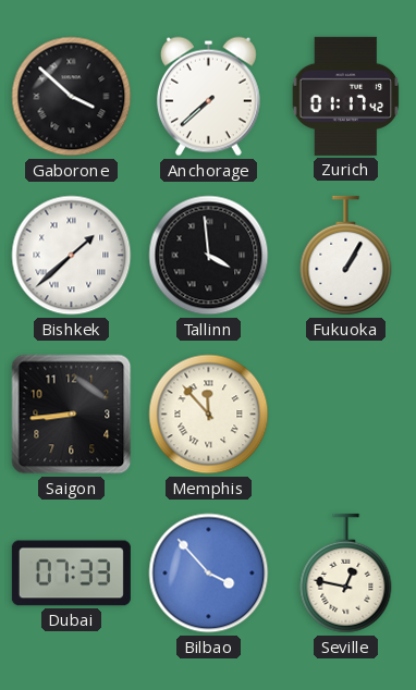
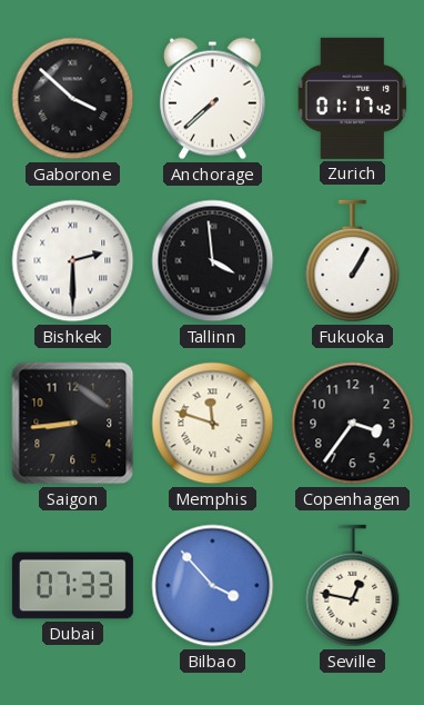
Bishkek: 1:38 -> 2:30 (73, 261)
Memphis: 11:53 -> 11:48 (213, 424)
Copenhagen: none -> 3:36 (353, 424)
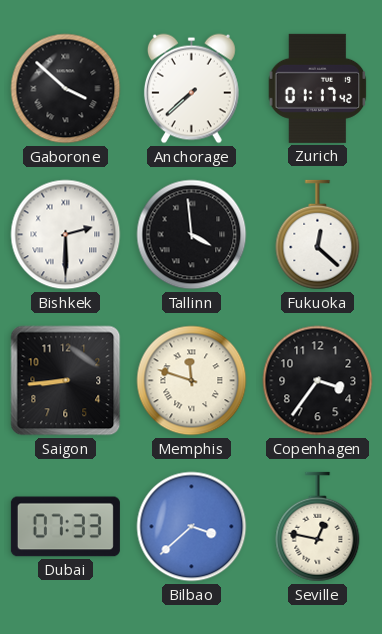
Fukuoka: 1:05 -> 12:22 (318, 235)
Bilbao: 3:53 -> 3:38 (192, 527)
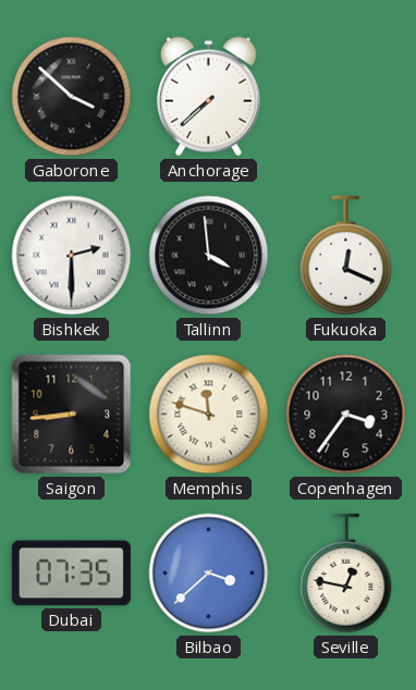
Zurich: 01:17 -> none (318, 88)
Fukuoka: 12:22 -> 12:19 (346, 256)
Dubai: 07:33 -> 07:35 (71, 574)
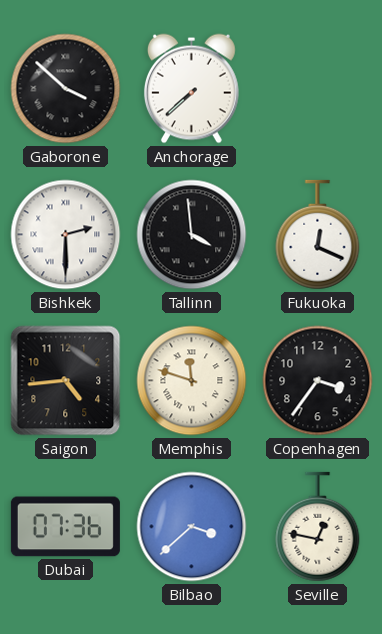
Saigon: 8:44 -> 4:44 (66, 381)
Dubai: 07:35 -> 07:36 (65, 527)
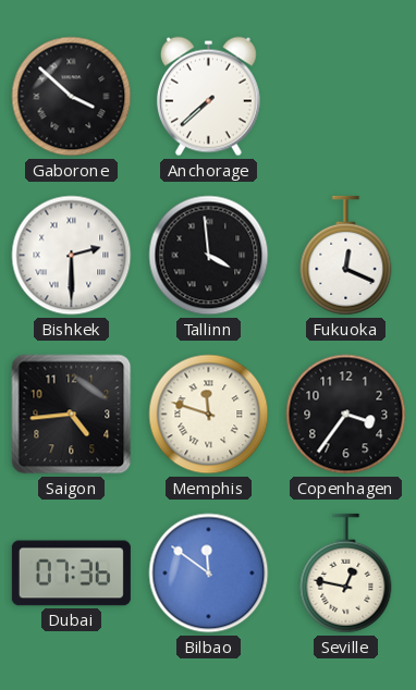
Bilbao: 3:38 -> 11:51 (209, 574)
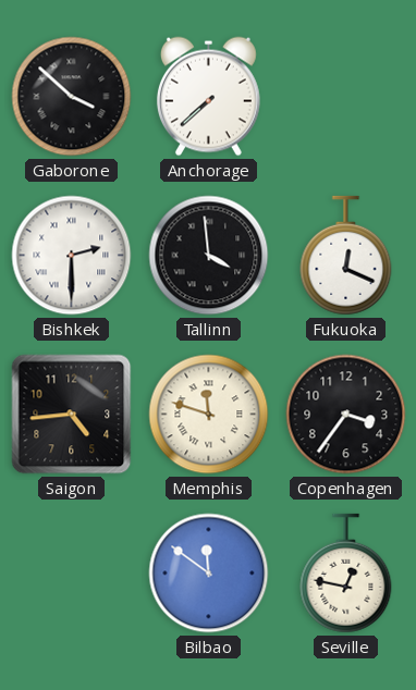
Dubai: 07:36 -> none (71, 574)
